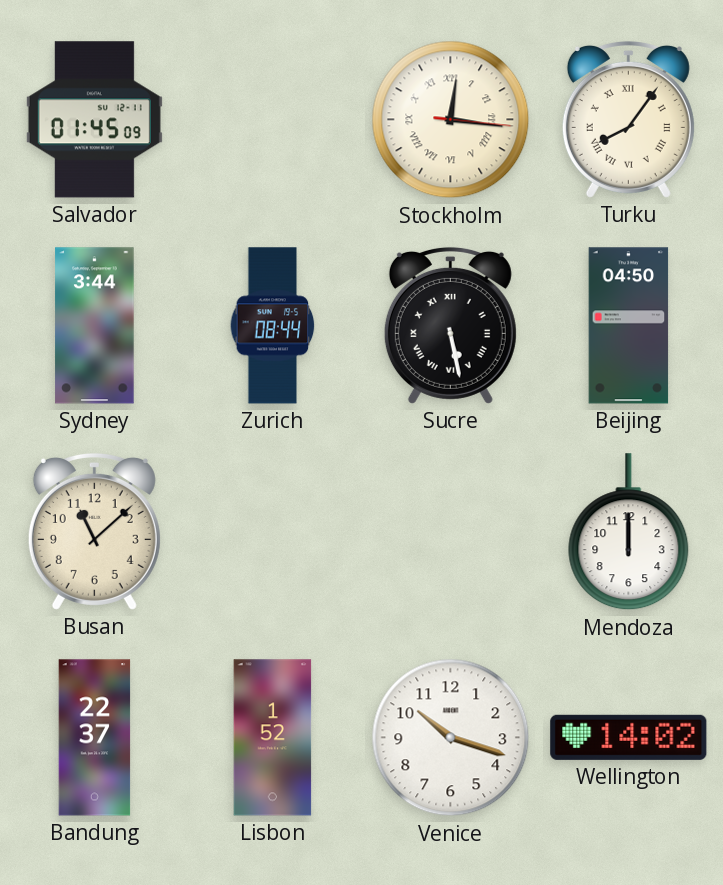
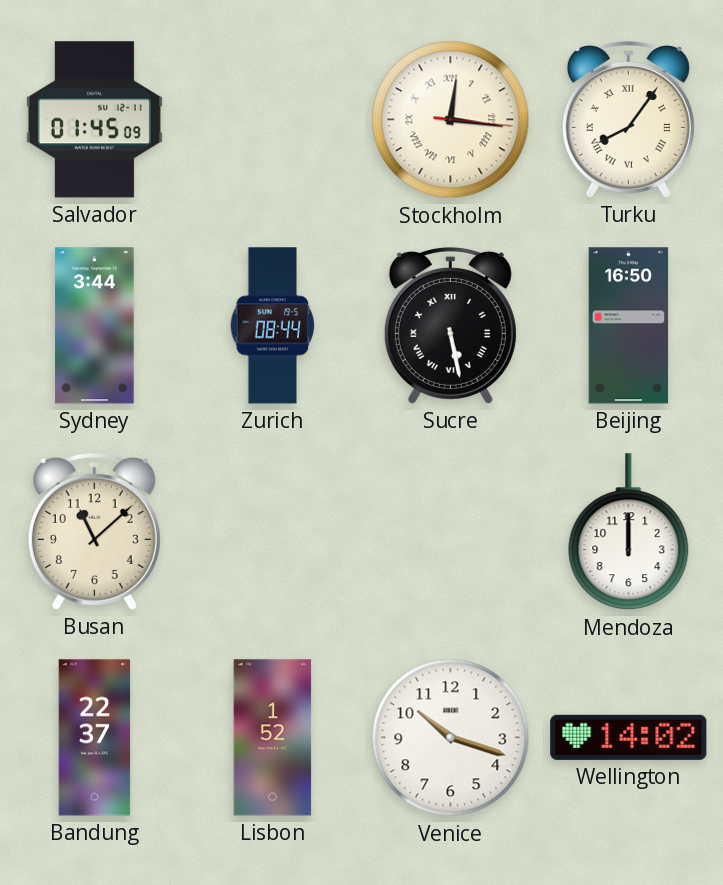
Beijing: 04:50 -> 16:50 (629, 326)
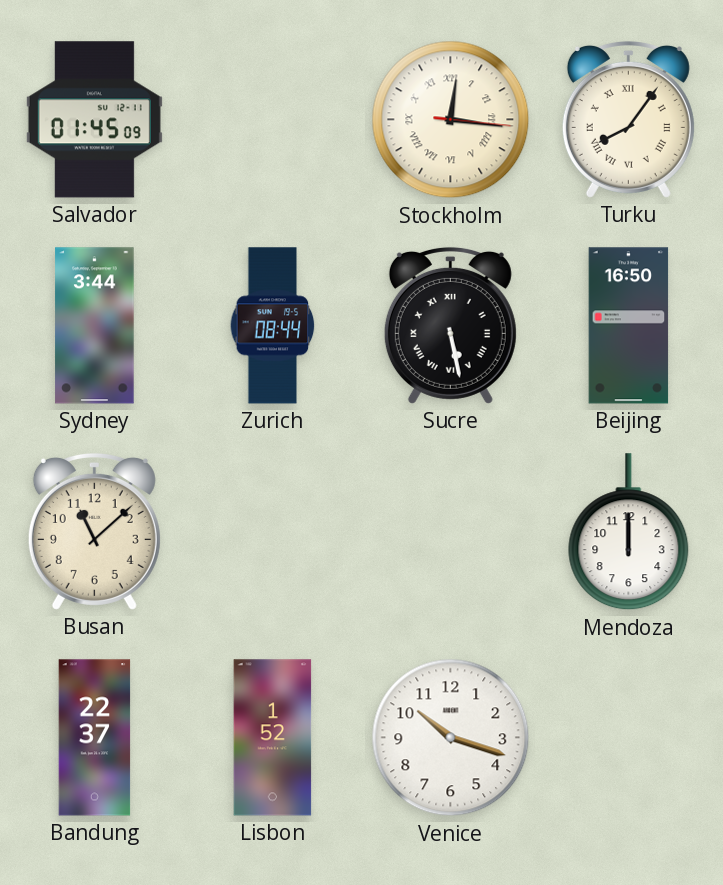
Wellington: 14:02 -> none (629, 737)
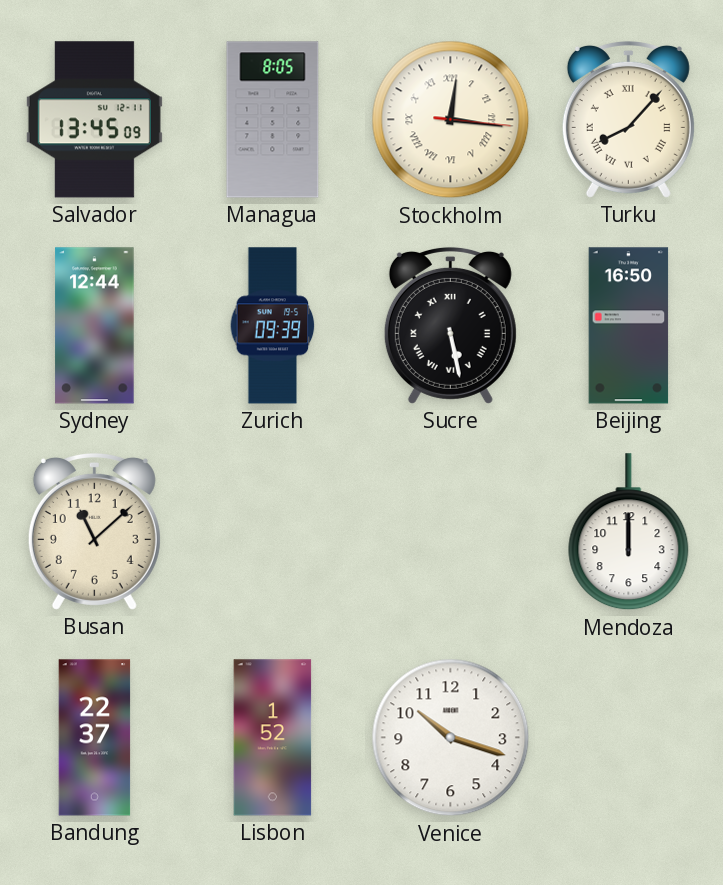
Salvador: 01:45 -> 13:45 (94, 120)
Managua: none -> 8:05 (273, 120)
Turku: 8:06 -> 8:07 (628, 119)
Sydney: 3:44 -> 12:44 (95, 326)
Zurich: 08:44 -> 09:39 (273, 326)
